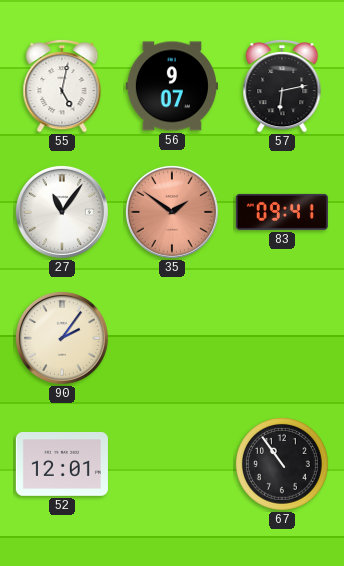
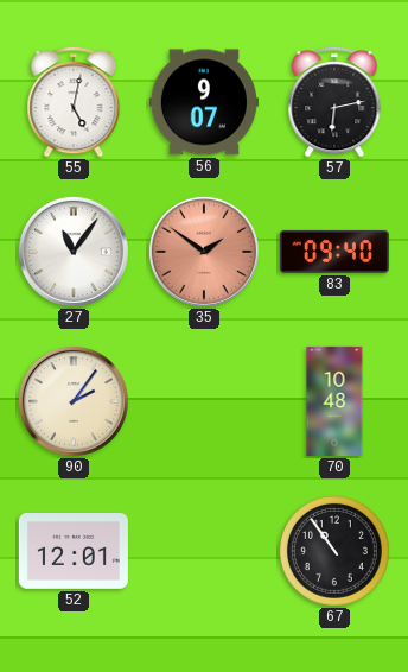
83: 09:41 -> 09:40 (334, 252)
70: none -> 10:48 (334, 401)
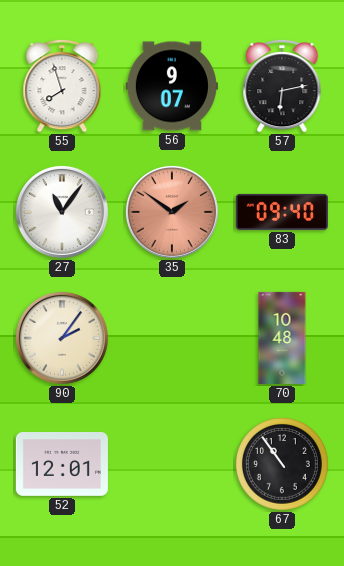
55: 5:02 -> 7:57 (62, 86)
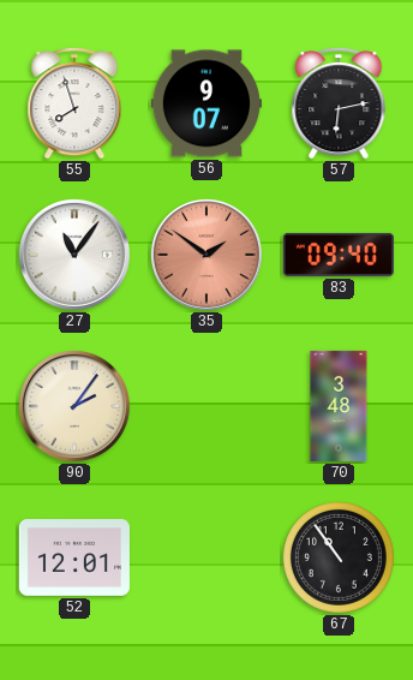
70: 10:48 -> 3:48 (339, 406)
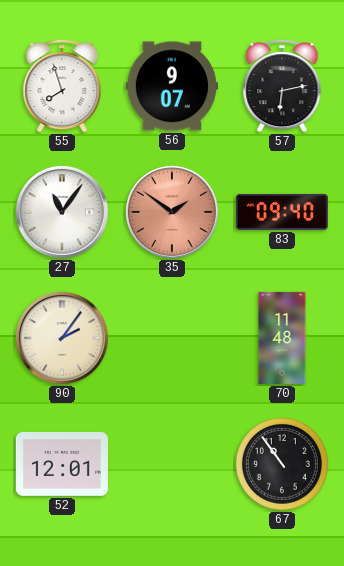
70: 3:48 -> 11:48 (282, 338)
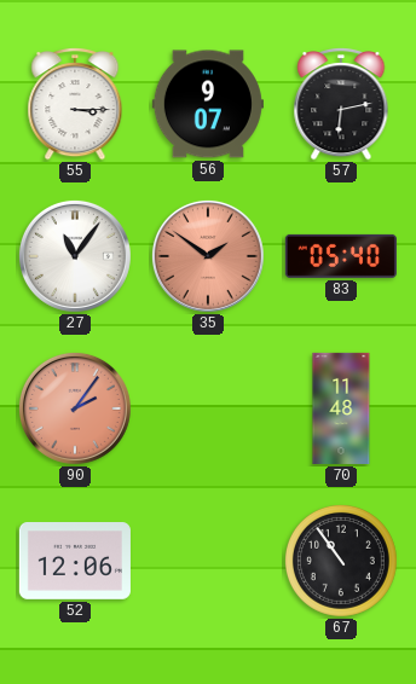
55: 7:57 -> 3:15 (75, 104)
83: 09:40 -> 05:40 (341, 256)
90 dial: cream -> salmon (75, 408)
52: 12:01 -> 12:06 (75, 562)
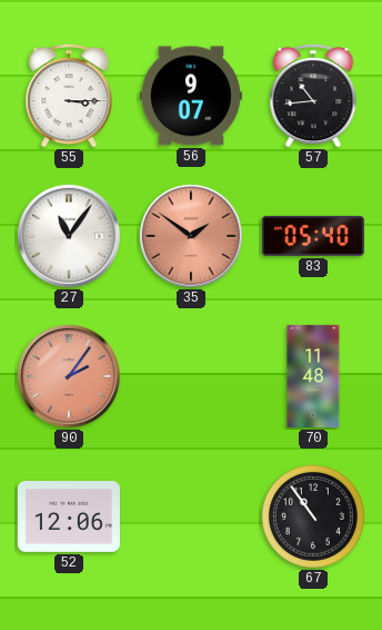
57: 6:13 -> 10:44 (313, 96)
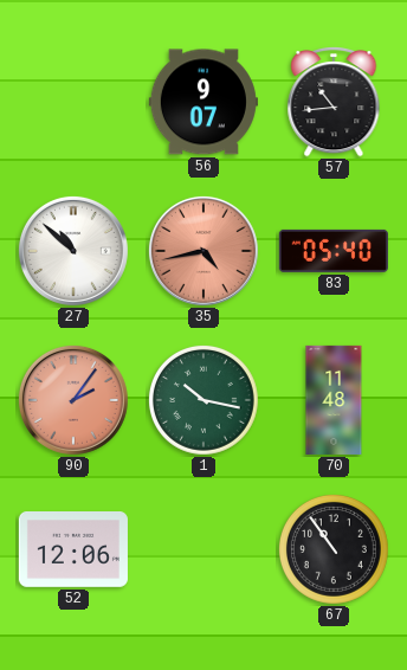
55: 3:15 -> none (69, 96)
27: 11:06 -> 10:52 (73, 251)
35: 1:51 -> 4:43 (204, 251)
1: none -> 10:17 (205, 401)
